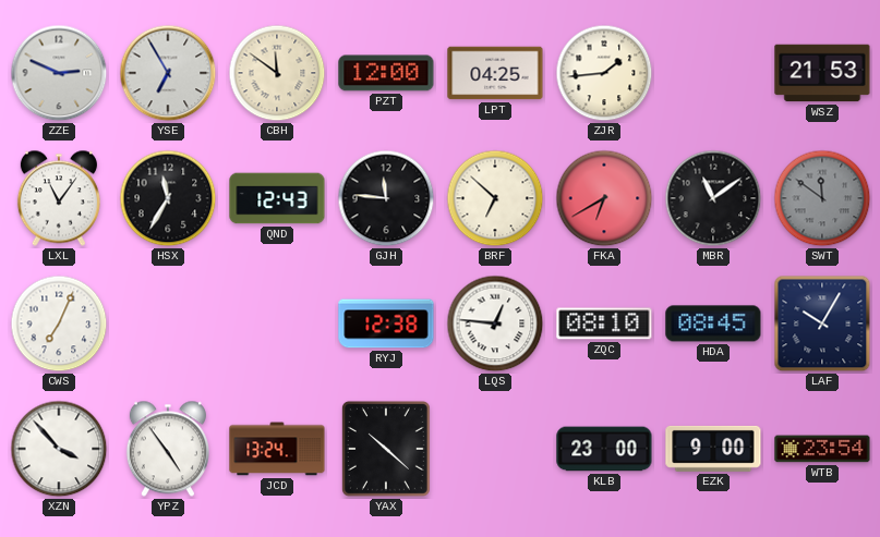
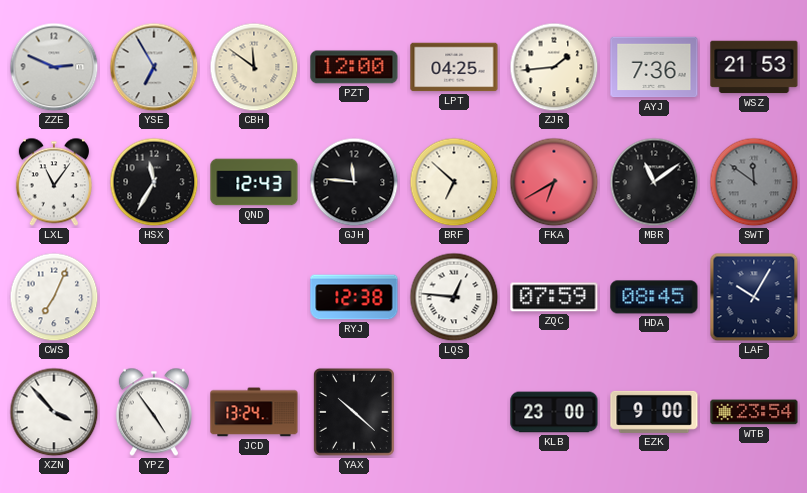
AYJ: none -> 7:36 (654, 67)
ZQC: 08:10 -> 07:59 (554, 297)
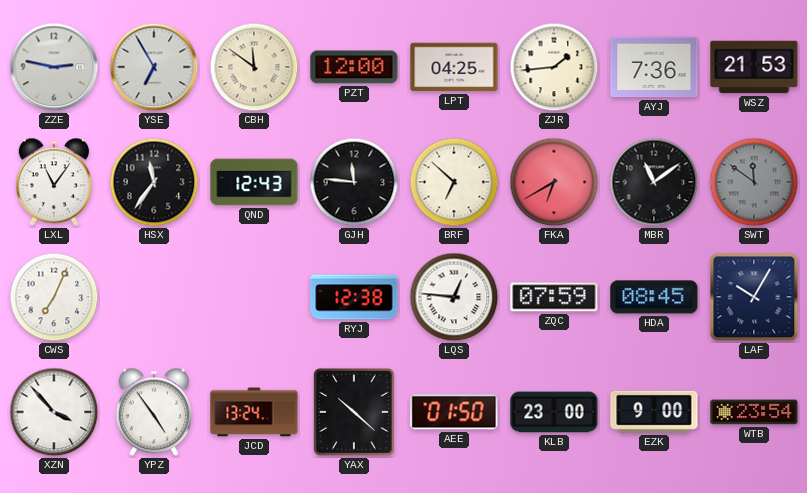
ZZE: 2:49 -> 2:47 (54, 67)
HSX: 11:35 -> 11:36 (154, 182)
AEE: none -> 01:50 (454, 412)
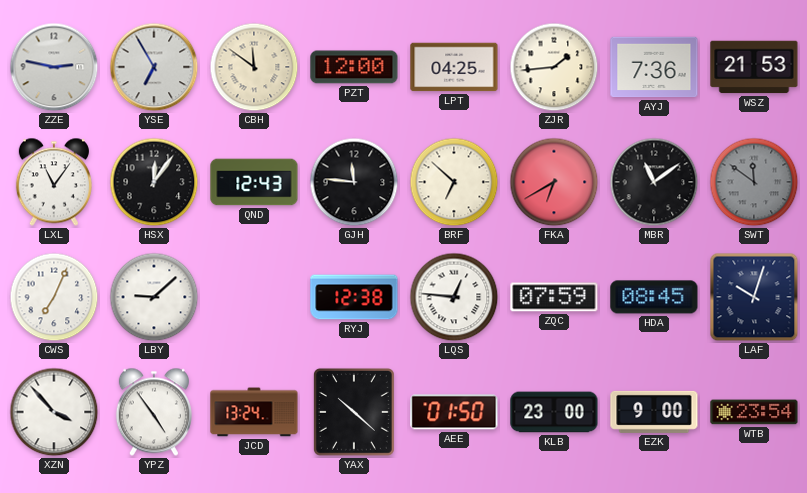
HSX: 11:36 -> 12:06 (154, 182)
LBY: none -> 9:08 (154, 297)
LAF: 10:05 -> 10:03 (754, 297)
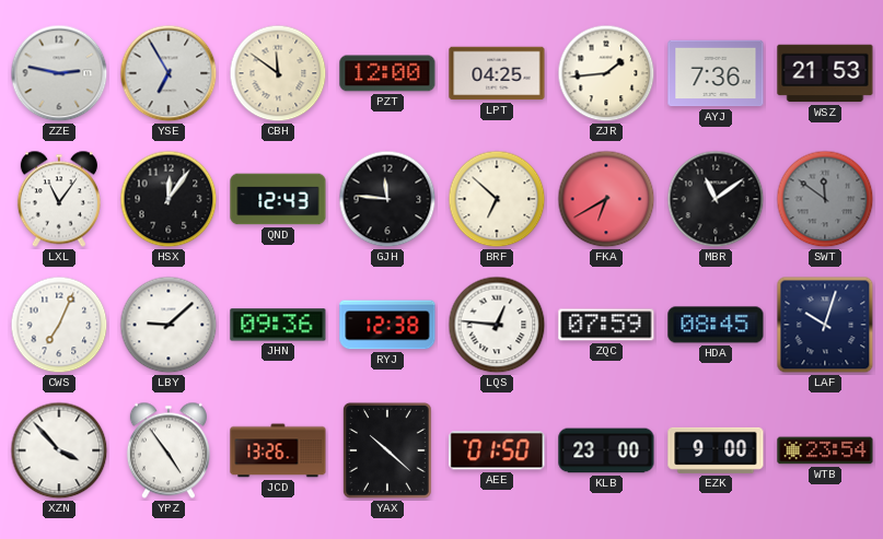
JHN: none -> 09:36 (278, 325)
JCD: 13:24 -> 13:26 (278, 450)
